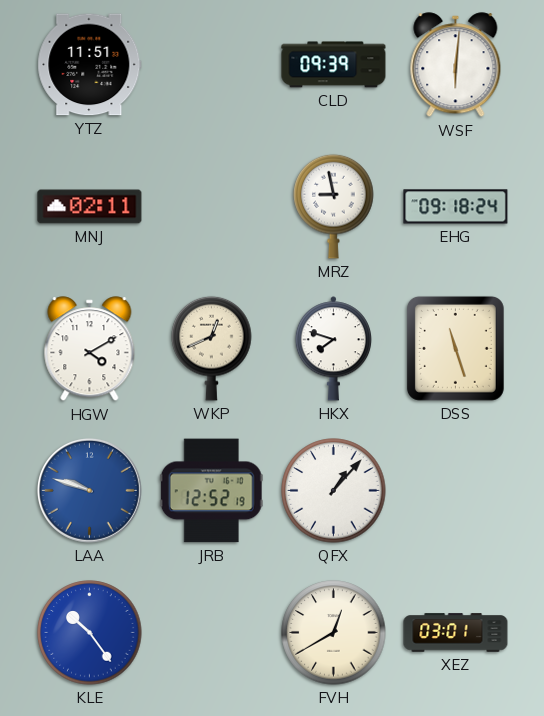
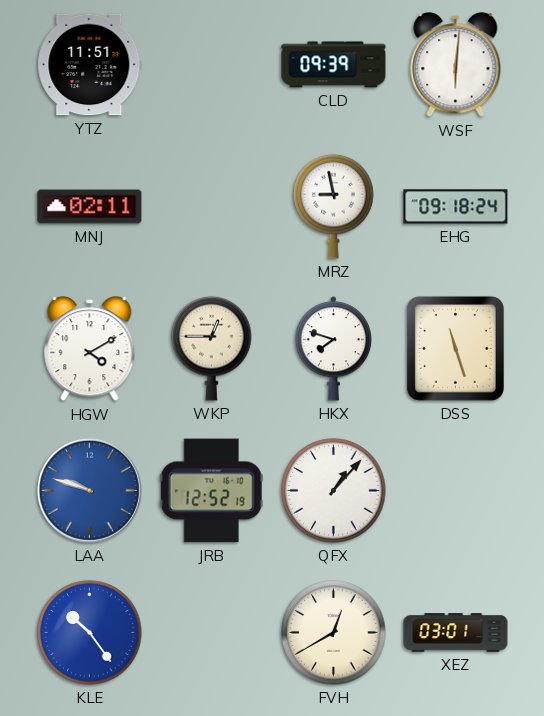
WKP: 12:41 -> 12:45 (212, 348)
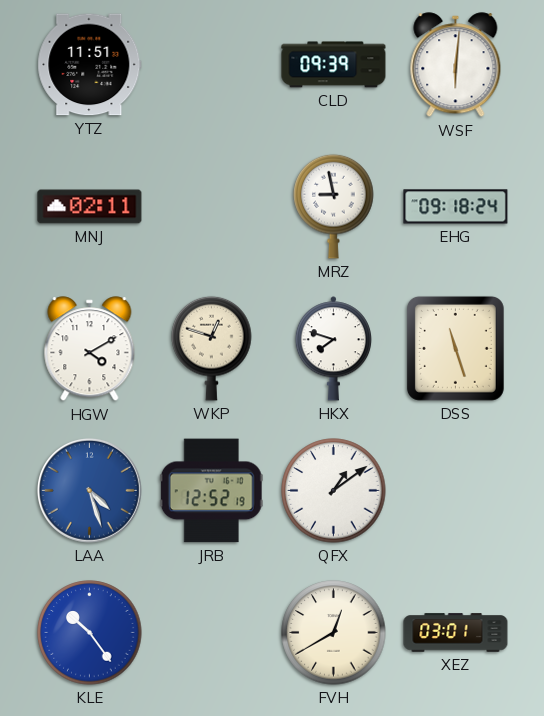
WKP: 12:45 -> 12:48 (212, 348)
LAA: 9:48 -> 4:27 (89, 490)
QFX: 1:07 -> 1:09 (334, 491)
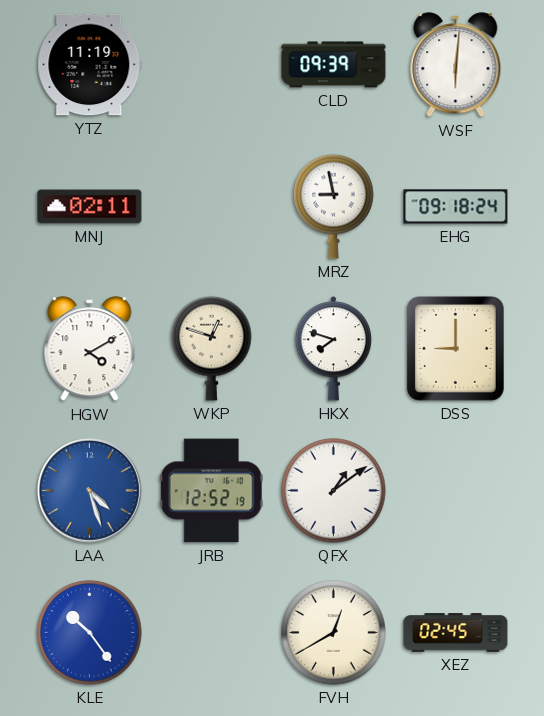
YTZ: 11:51 -> 11:19 (90, 65)
DSS: 11:27 -> 9:00 (455, 348)
XEZ: 03:01 -> 02:45 (456, 633)
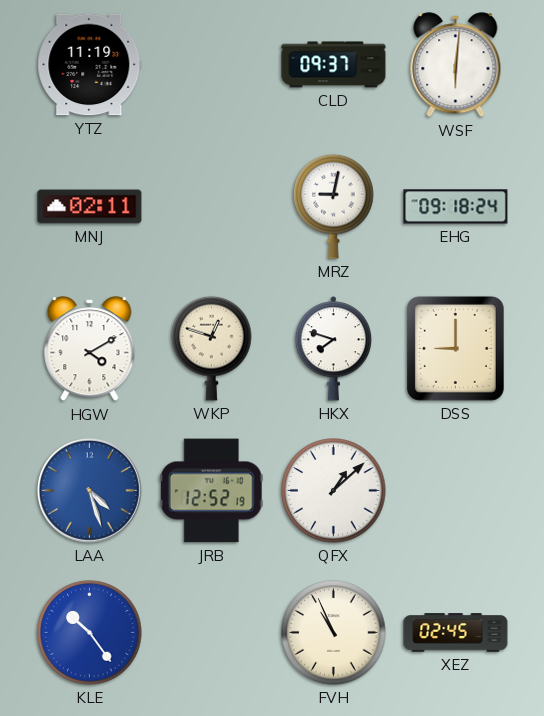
CLD: 09:39 -> 09:37 (334, 65)
MRZ: 8:58 -> 9:02 (334, 206)
QFX: 1:09 -> 1:08 (334, 491)
FVH: 12:40 -> 10:56 (334, 633)
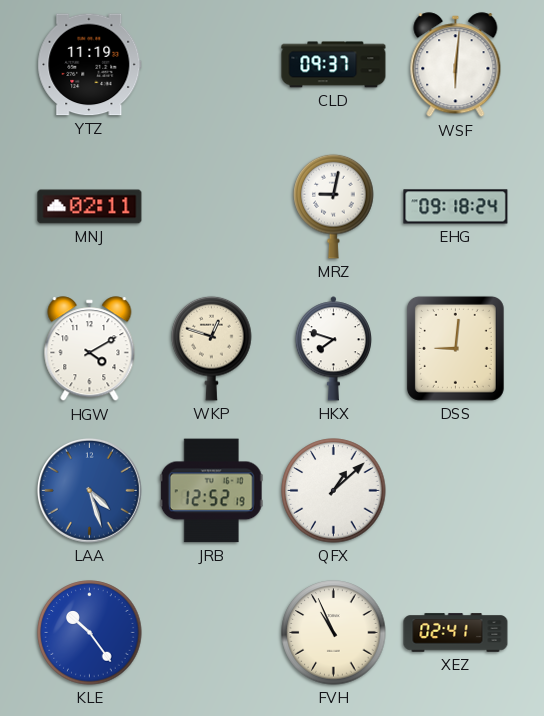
DSS: 9:00 -> 9:01 (455, 348)
XEZ: 02:45 -> 02:41 (456, 633)
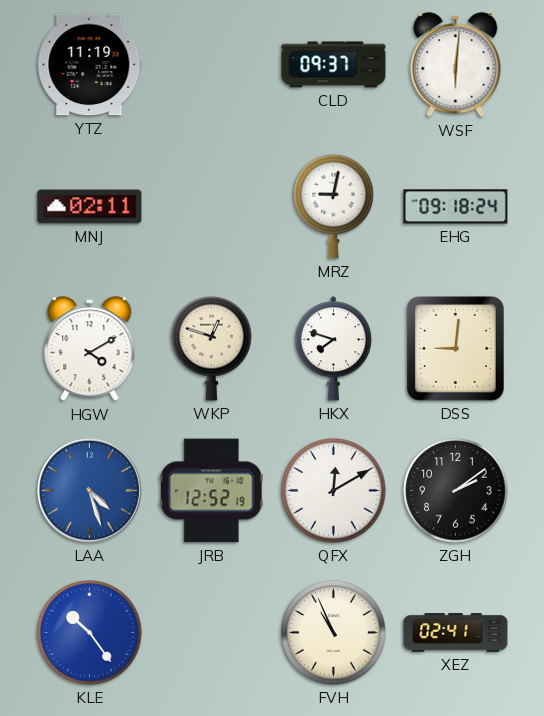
QFX: 1:08 -> 12:10 (334, 491)
ZGH: none -> 2:09 (456, 491)
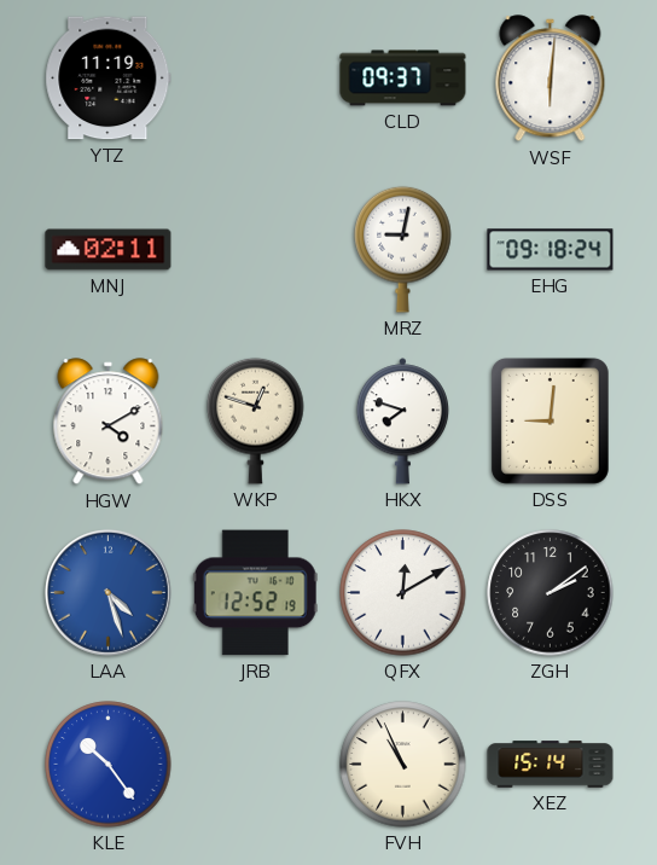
XEZ: 02:41 -> 15:14 (551, 765)
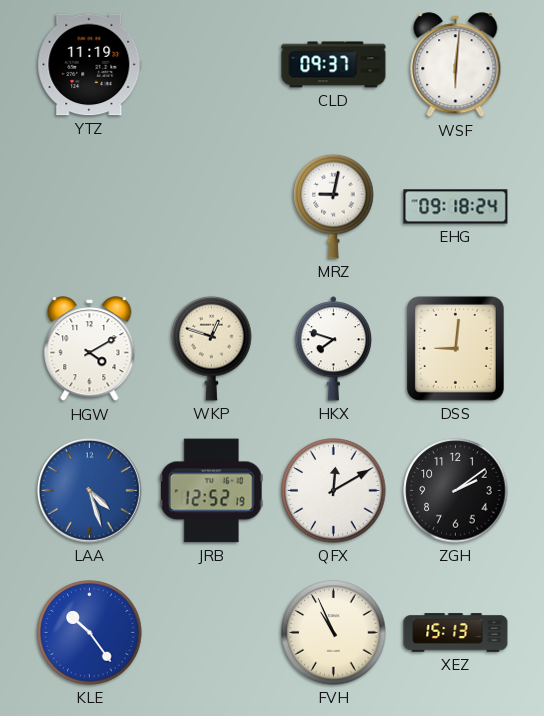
MNJ: 02:11 -> none (109, 250)
XEZ: 15:14 -> 15:13 (456, 633)
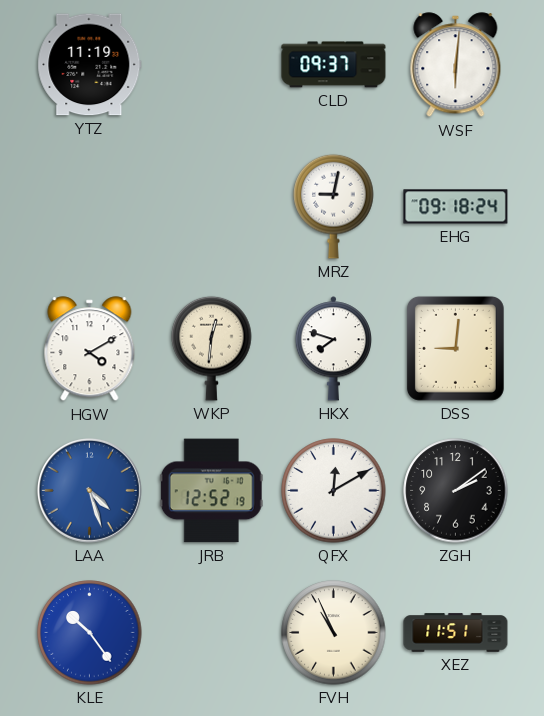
WKP: 12:48 -> 12:31 (212, 348)
XEZ: 15:13 -> 11:51 (456, 633)
